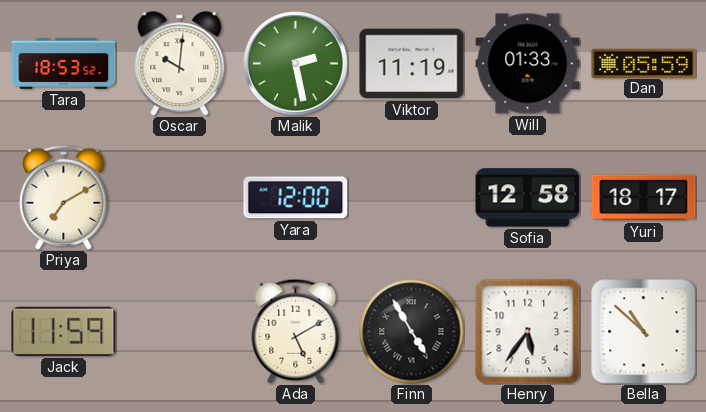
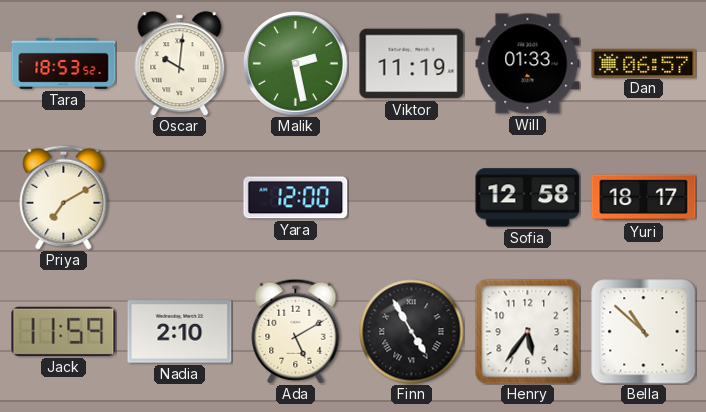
Dan: 05:59 -> 06:57 (644, 63)
Nadia: none -> 2:10 (180, 332)
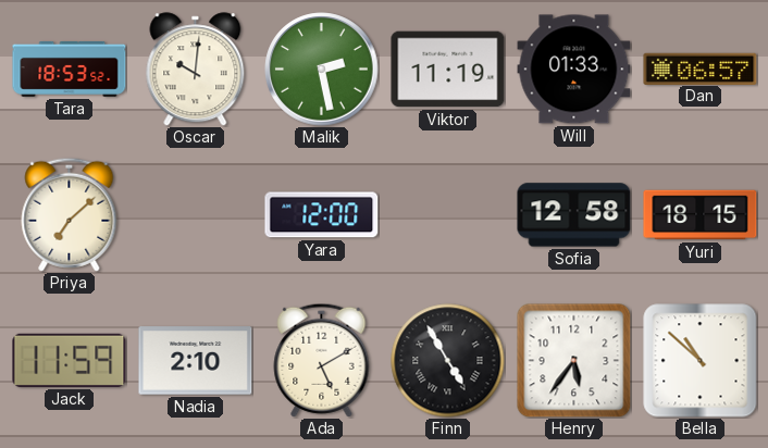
Priya: 7:10 -> 7:08 (70, 214)
Yuri: 18:17 -> 18:15 (701, 215)
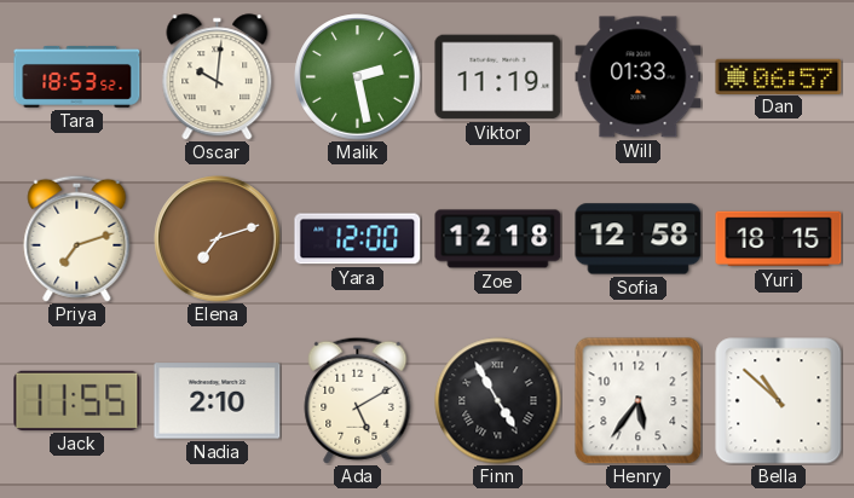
Priya: 7:08 -> 7:12 (77, 238)
Elena: none -> 7:12 (218, 239)
Zoe: none -> 12:18 (498, 239)
Jack: 11:59 -> 11:55 (77, 400)
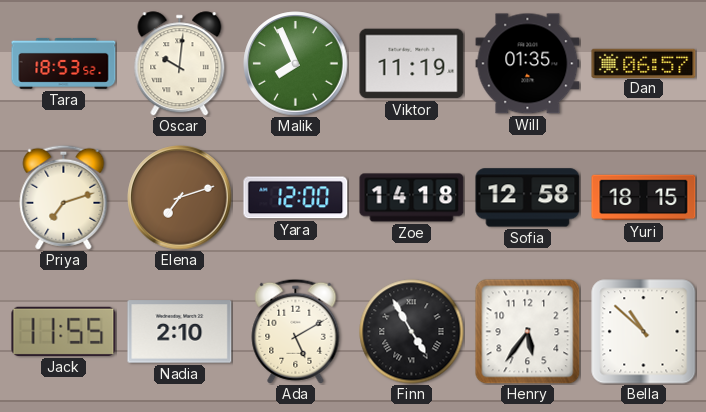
Malik: 2:28 -> 7:56 (296, 64)
Will: 01:33 -> 01:35 (528, 64)
Zoe: 12:18 -> 14:18 (412, 198)
